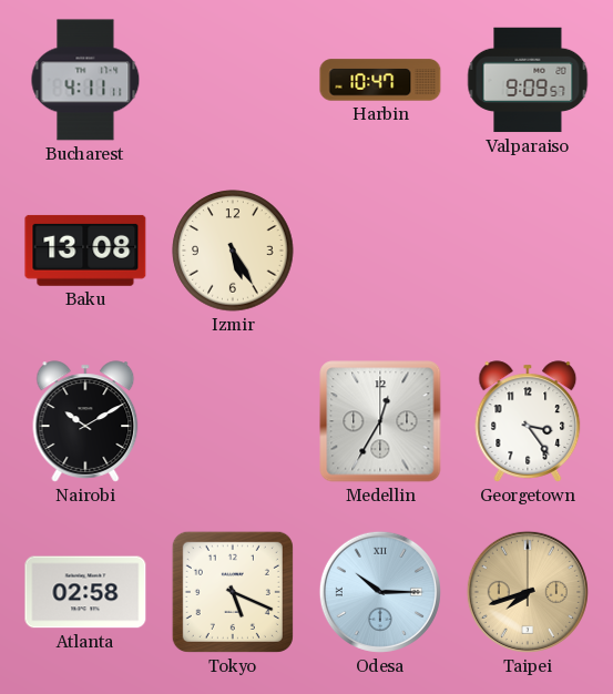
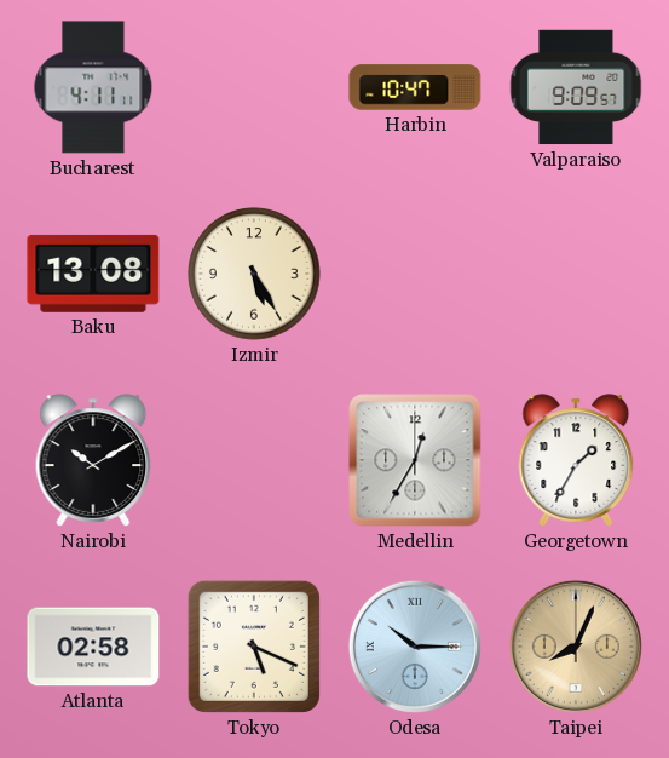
Georgetown: 3:24 -> 1:35 (576, 460)
Taipei: 7:42 -> 8:04 (576, 647)
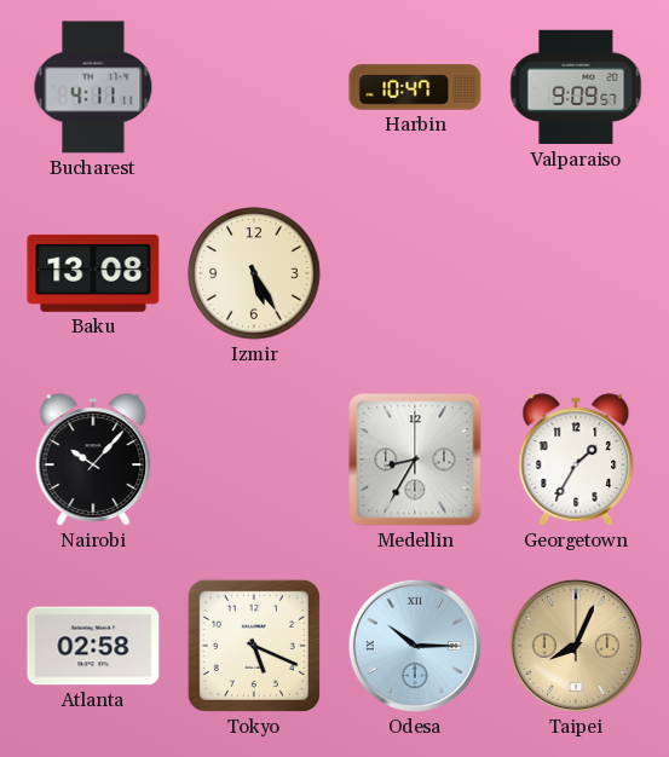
Nairobi: 10:10 -> 10:07 (93, 460)
Medellin: 12:35 -> 8:35 (415, 460)
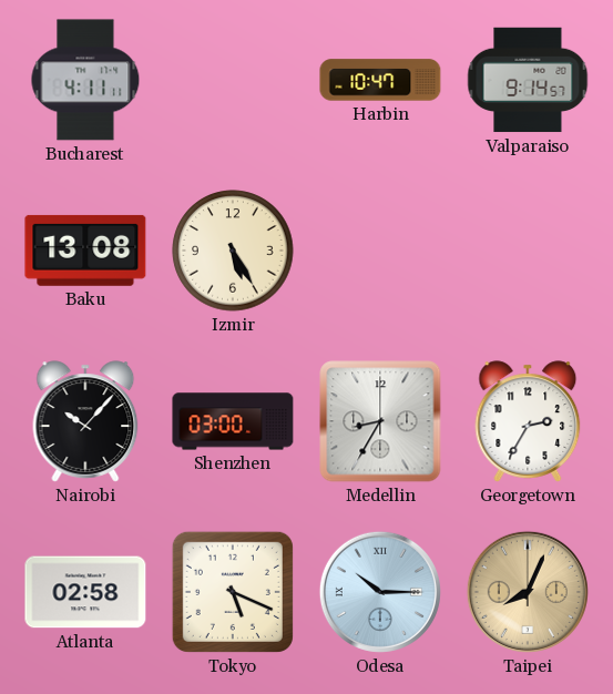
Valparaiso: 9:09 -> 9:14 (528, 80)
Shenzhen: none -> 03:00 (233, 421)
Georgetown: 1:35 -> 2:35 (528, 421)
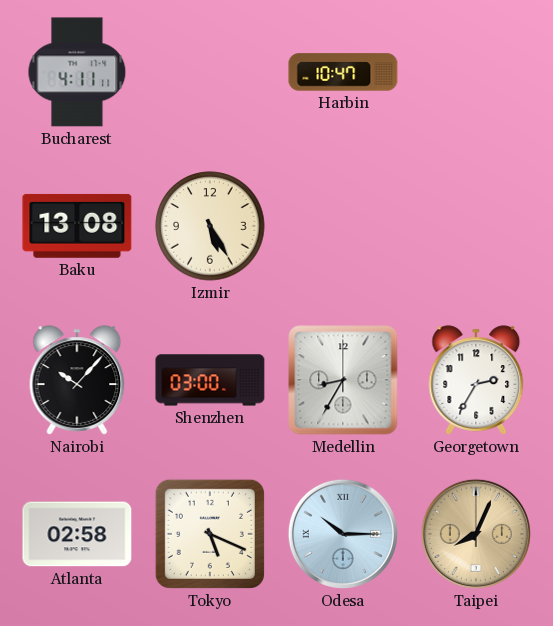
Valparaiso: 9:14 -> none (528, 80)
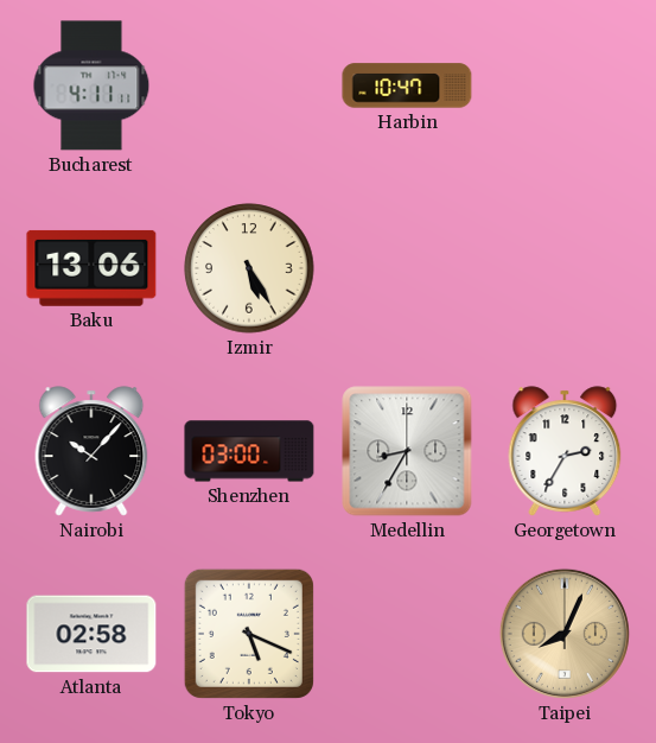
Baku: 13:08 -> 13:06 (91, 268)
Odesa: 10:15 -> none (343, 534)
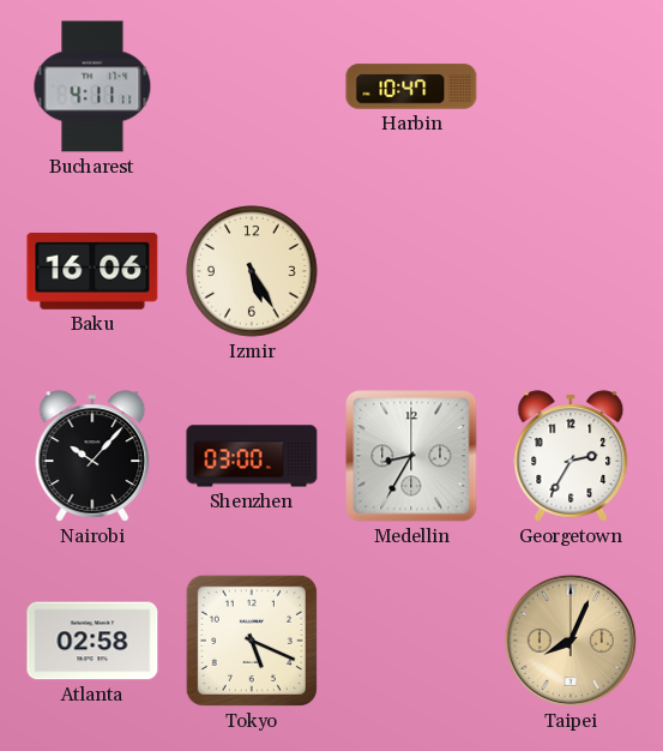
Baku: 13:06 -> 16:06 (92, 271)
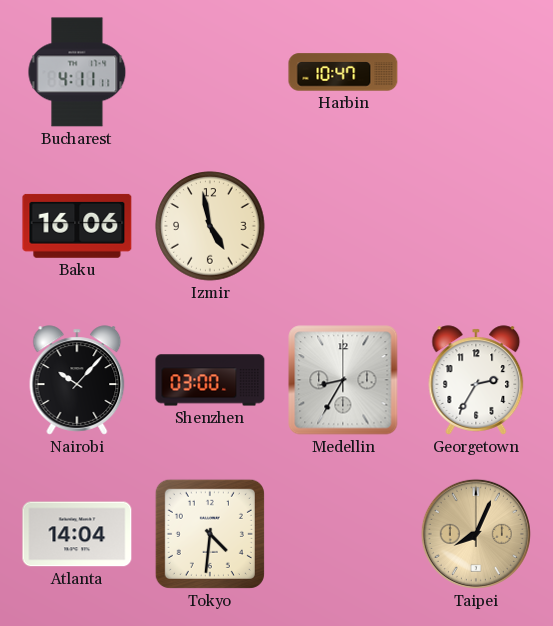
Izmir: 5:25 -> 4:58 (210, 226)
Atlanta: 02:58 -> 14:04 (77, 534)
Tokyo: 5:19 -> 4:31 (210, 534)
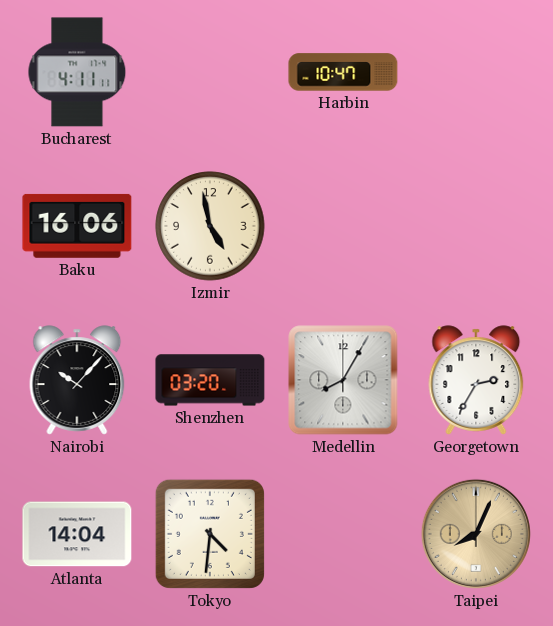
Shenzhen: 03:00 -> 03:20 (210, 380)
Medellin: 8:35 -> 8:05 (343, 380)
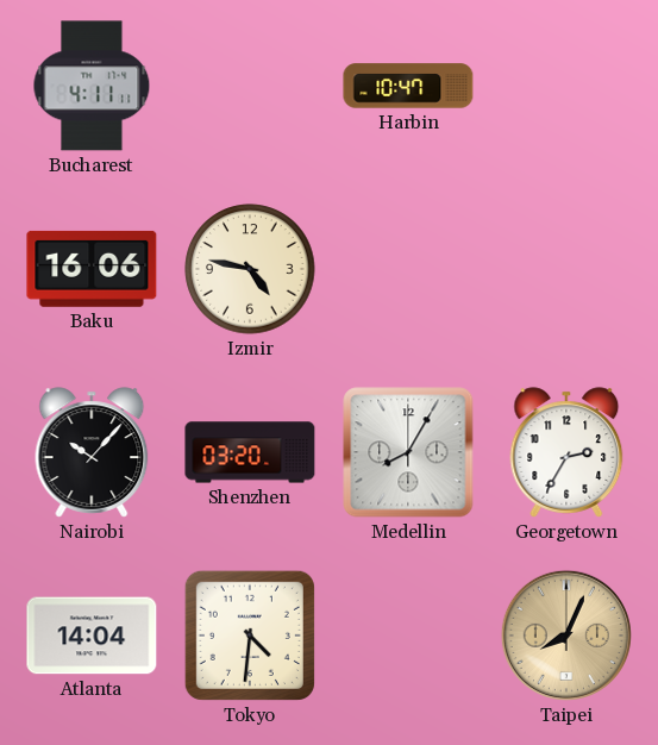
Izmir: 4:58 -> 4:47 (250, 269)
